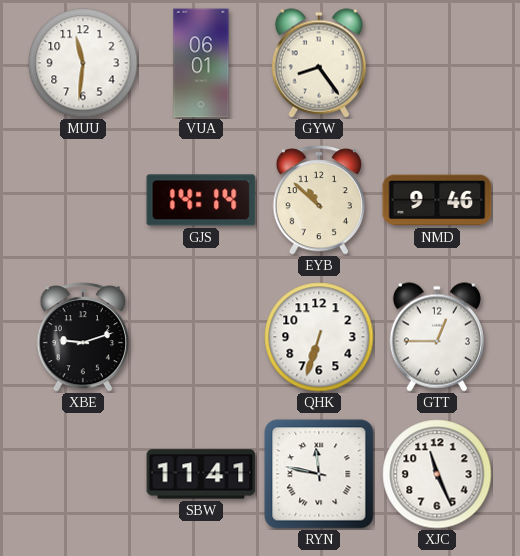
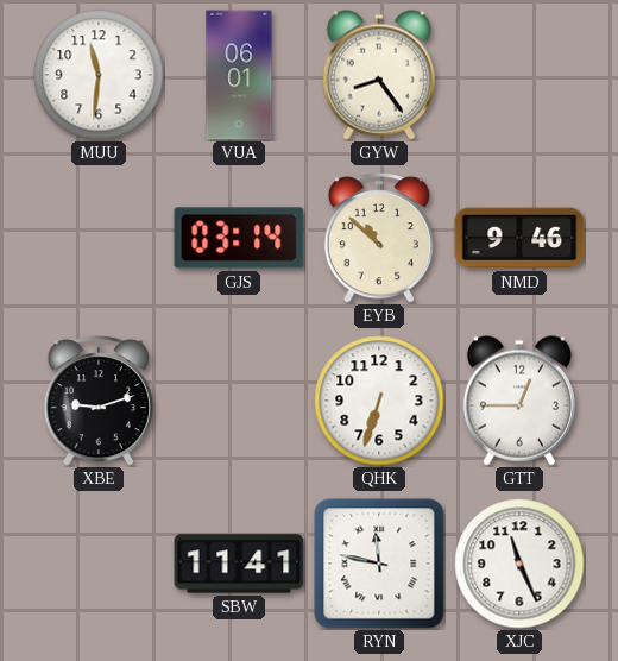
GJS: 14:14 -> 03:14 (239, 238)
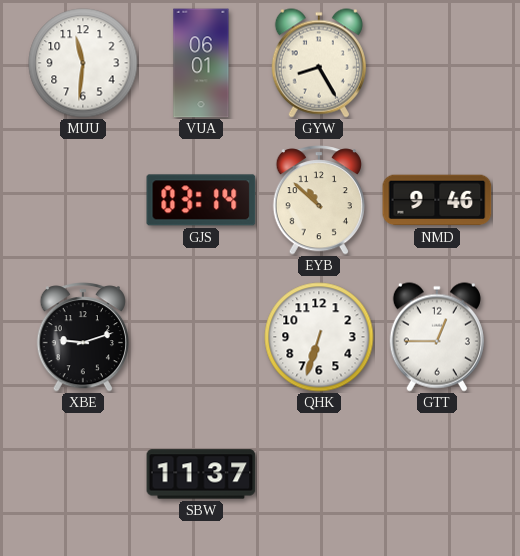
GYW: 8:24 -> 8:25 (319, 63)
SBW: 11:41 -> 11:37 (201, 474)
RYN: 11:47 -> none (379, 564)
XJC: 11:26 -> none (519, 564)
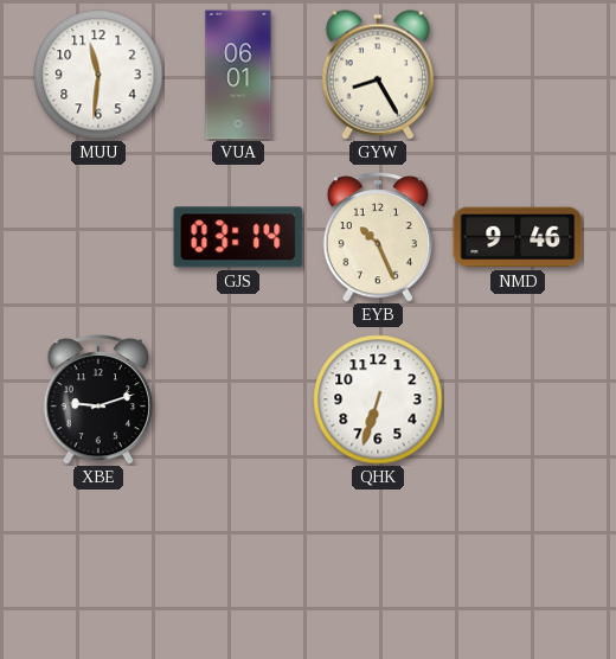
EYB: 10:52 -> 10:26 (378, 237)
GTT: 12:45 -> none (437, 337)
SBW: 11:37 -> none (201, 474)
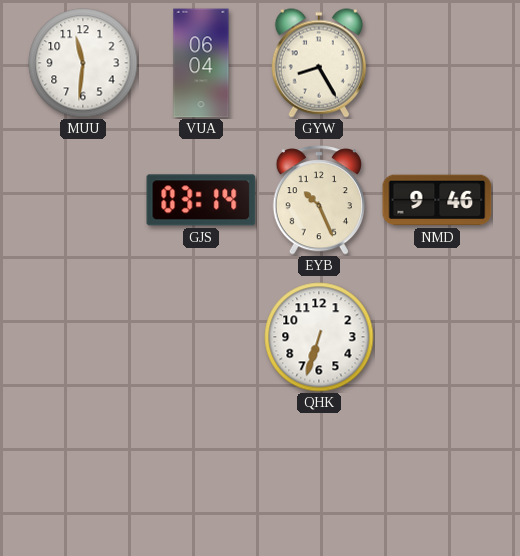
VUA: 06:01 -> 06:04 (201, 63)
XBE: 9:12 -> none (98, 399)
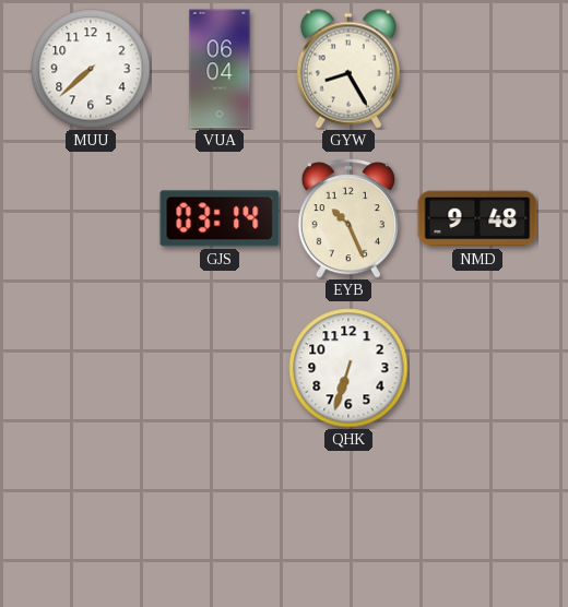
MUU: 11:31 -> 7:38 (91, 69)
NMD: 9:46 -> 9:48 (477, 218)
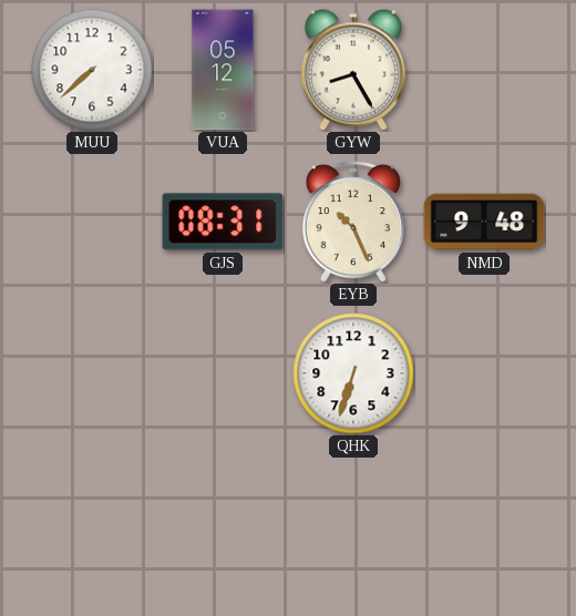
VUA: 06:04 -> 05:12 (223, 70)
GJS: 03:14 -> 08:31 (223, 222)
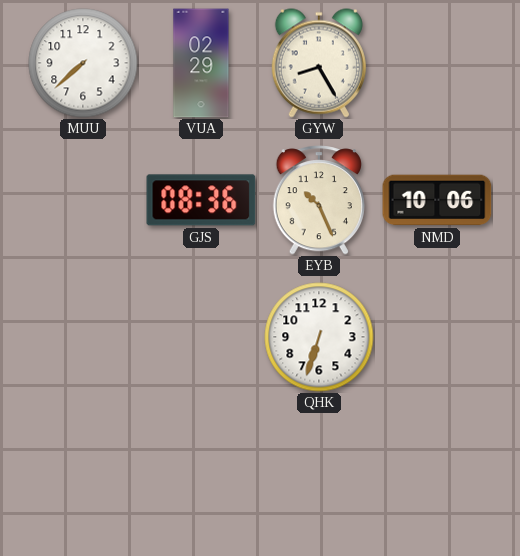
VUA: 05:12 -> 02:29 (201, 63)
GJS: 08:31 -> 08:36 (201, 200)
NMD: 9:48 -> 10:06 (437, 200)
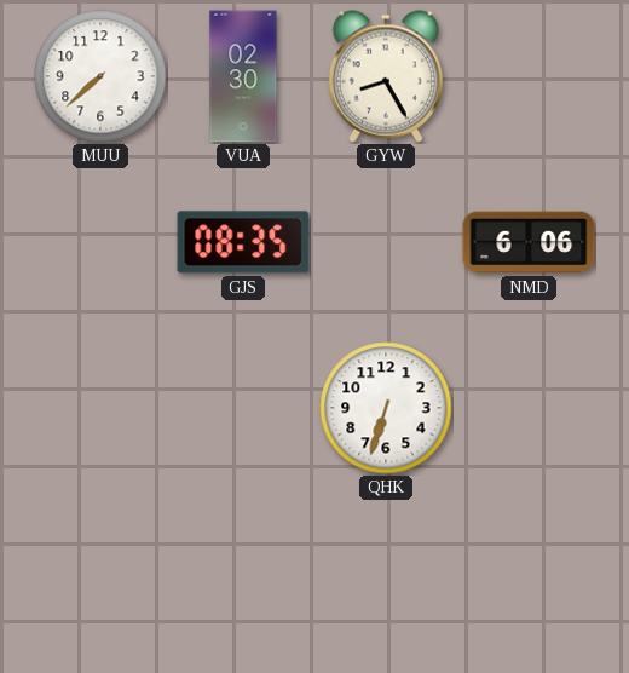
VUA: 02:29 -> 02:30 (243, 76)
GJS: 08:36 -> 08:35 (243, 242)
EYB: 10:26 -> none (319, 200)
NMD: 10:06 -> 6:06 (529, 242)
